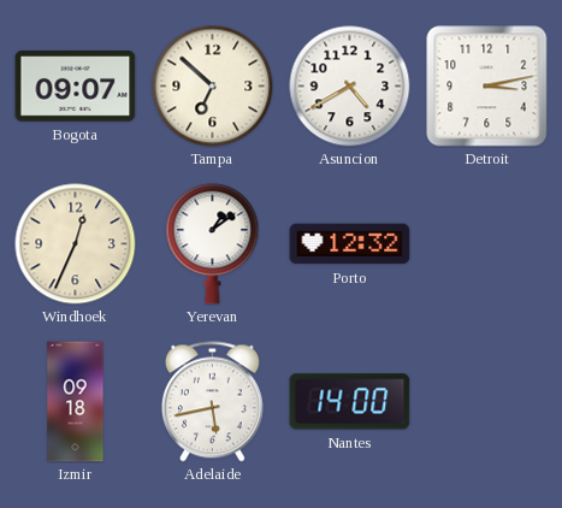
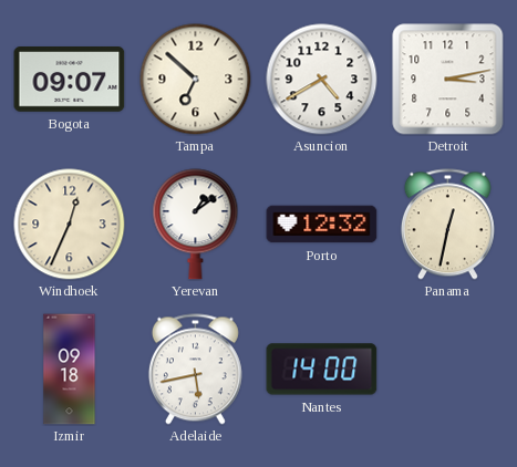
Panama: none -> 12:32 (447, 225)
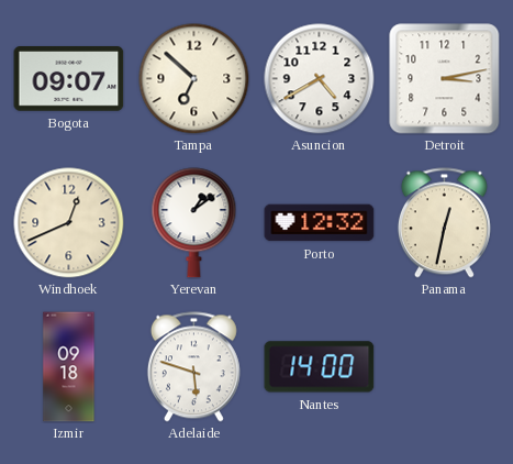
Windhoek: 12:34 -> 12:41 (69, 223)
Adelaide: 5:43 -> 5:48 (193, 367)
